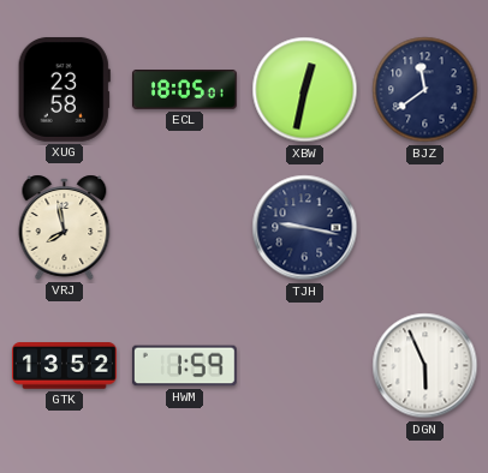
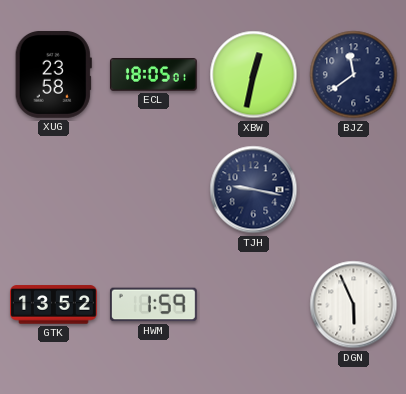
VRJ: 7:58 -> none (65, 227)
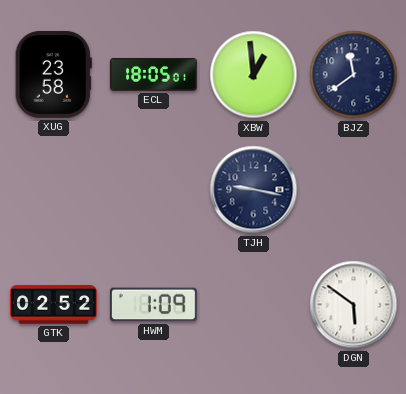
XBW: 12:32 -> 12:59 (254, 75)
GTK: 13:52 -> 02:52 (54, 305)
HWM: 1:59 -> 1:09 (153, 305)
DGN: 5:56 -> 5:51 (354, 305)
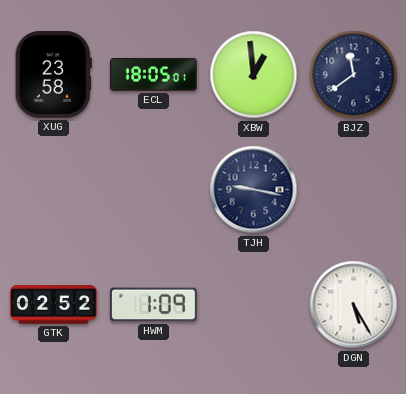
DGN: 5:51 -> 5:25 (354, 305)
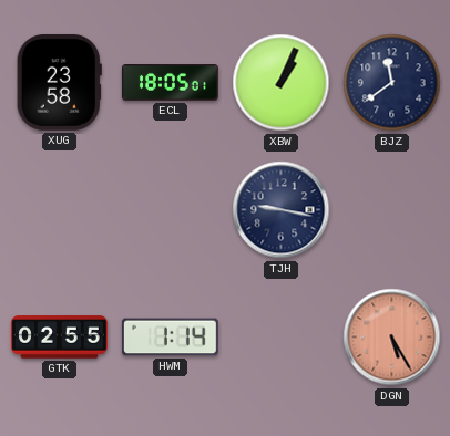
XBW: 12:59 -> 1:04 (282, 83)
GTK: 02:52 -> 02:55 (60, 338)
HWM: 1:09 -> 1:14 (170, 338)
DGN dial: white -> salmon (392, 338)
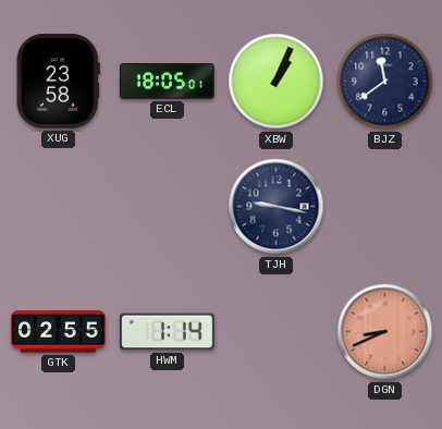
DGN: 5:25 -> 8:41 (385, 332)
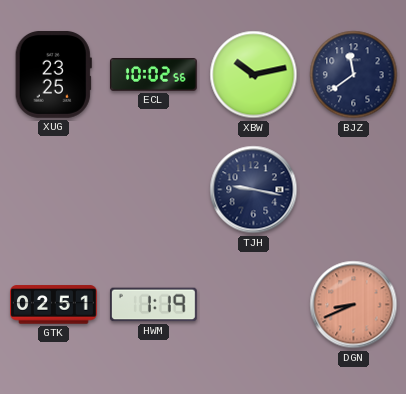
XUG: 23:58 -> 23:25 (53, 74)
ECL: 18:05 -> 10:02 (153, 75)
XBW: 1:04 -> 10:13 (254, 75)
GTK: 02:55 -> 02:51 (54, 305)
HWM: 1:14 -> 1:19 (153, 305)
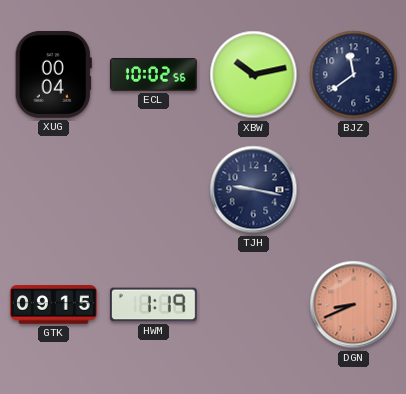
XUG: 23:25 -> 00:04 (53, 74)
GTK: 02:51 -> 09:15 (54, 305)
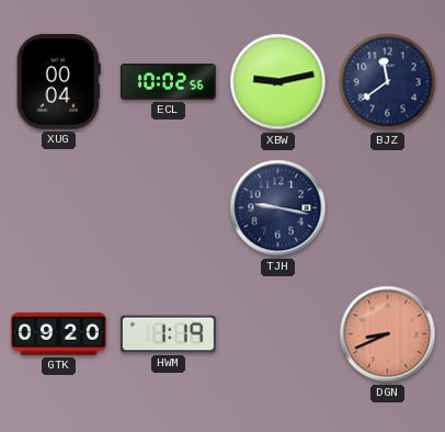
XBW: 10:13 -> 9:13 (278, 82)
GTK: 09:15 -> 09:20 (59, 334)
